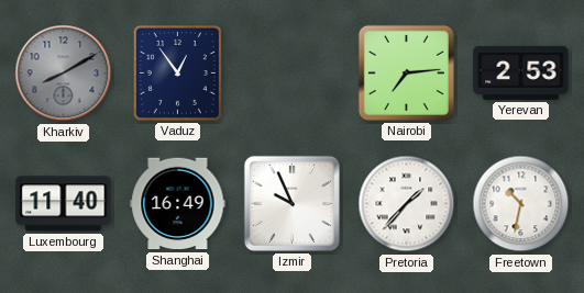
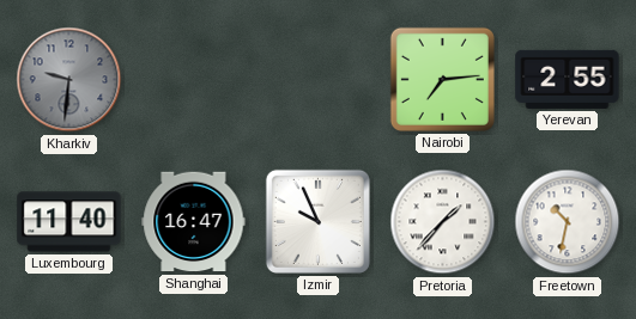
Kharkiv: 8:10 -> 9:31 (69, 80)
Vaduz: 12:54 -> none (177, 72)
Yerevan: 2:53 -> 2:55 (568, 79)
Shanghai: 16:49 -> 16:47 (194, 222)
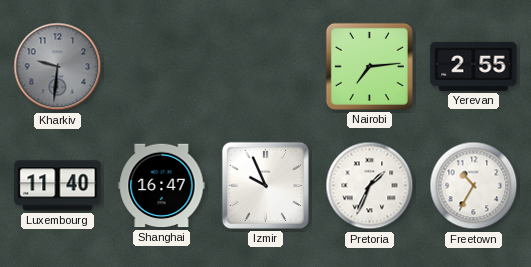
Pretoria: 1:37 -> 1:34 (370, 186)
Freetown: 10:32 -> 10:35 (474, 186)
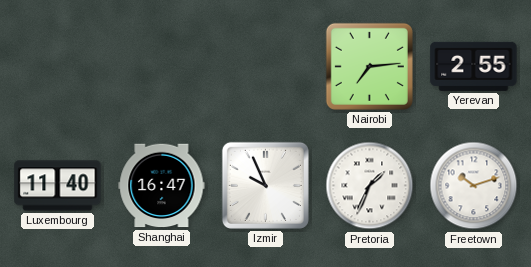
Kharkiv: 9:31 -> none (58, 67)
Freetown: 10:35 -> 10:12 (474, 186)
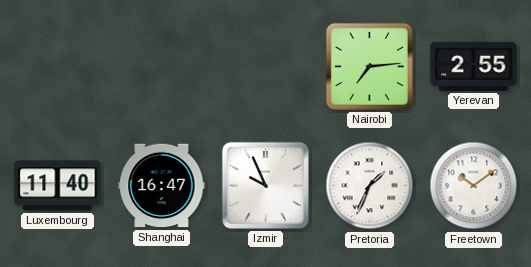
Freetown: 10:12 -> 10:09 (474, 186)
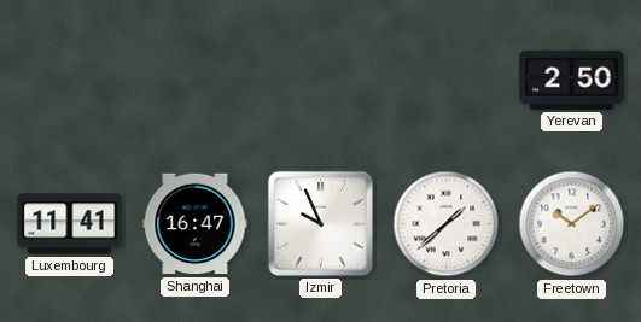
Nairobi: 7:14 -> none (369, 66)
Yerevan: 2:55 -> 2:50 (572, 80)
Luxembourg: 11:40 -> 11:41 (70, 224)
Pretoria: 1:34 -> 1:38 (447, 224)
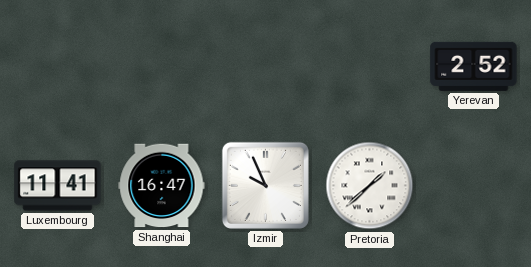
Yerevan: 2:50 -> 2:52 (474, 66)
Freetown: 10:09 -> none (572, 224)
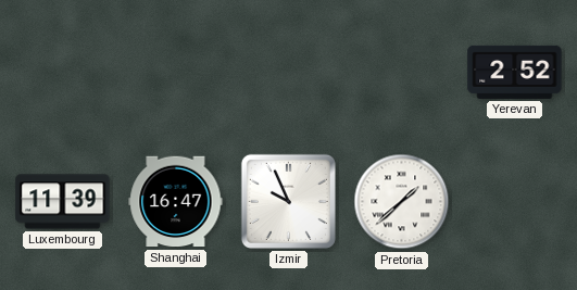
Luxembourg: 11:41 -> 11:39 (63, 202)
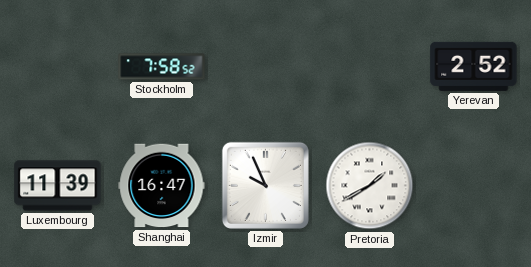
Stockholm: none -> 7:58 (162, 67)
Pretoria: 1:38 -> 1:40 (370, 186)
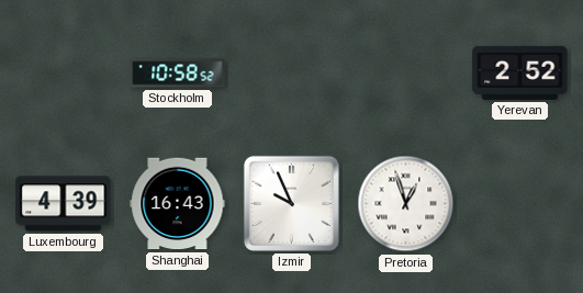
Stockholm: 7:58 -> 10:58 (178, 74)
Luxembourg: 11:39 -> 4:39 (64, 204)
Shanghai: 16:47 -> 16:43 (178, 204)
Pretoria: 1:40 -> 12:57 (406, 204)
